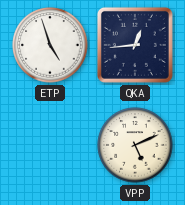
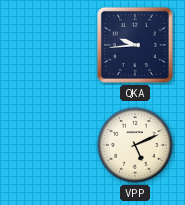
ETP: 4:57 -> none (50, 45)
QKA: 12:44 -> 9:44 (135, 45)
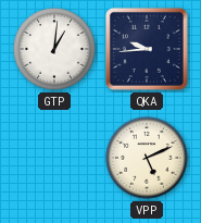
GTP: none -> 1:01 (54, 49)
